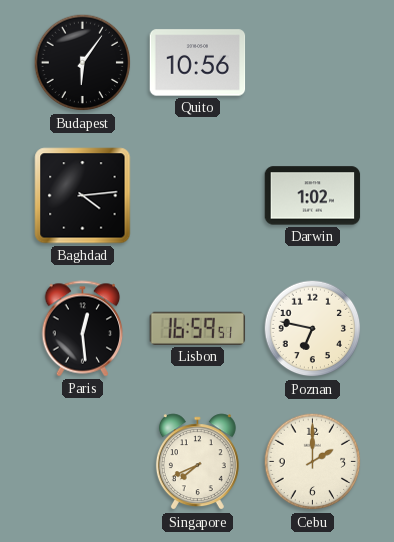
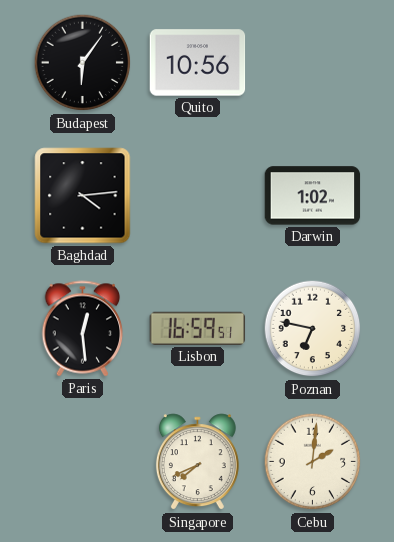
Cebu: 2:00 -> 2:01 (313, 462)
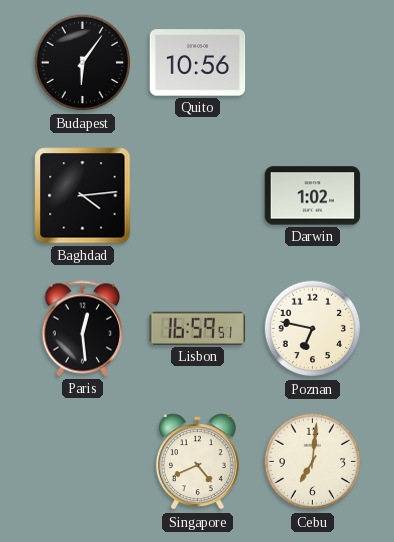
Singapore: 7:41 -> 4:41 (197, 462)
Cebu: 2:01 -> 7:01 (313, 462)
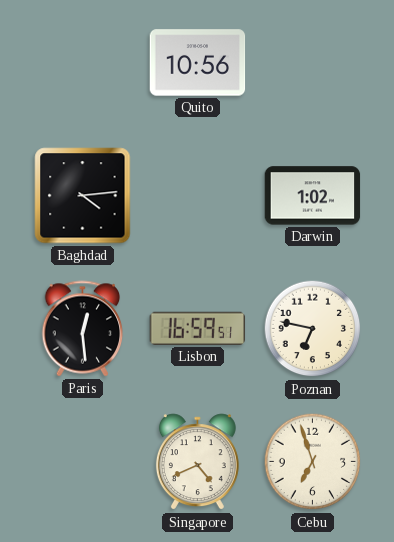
Budapest: 6:06 -> none (83, 63)
Cebu: 7:01 -> 6:57 (313, 462)
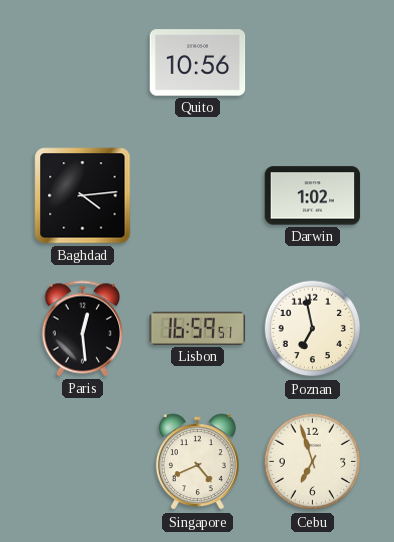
Poznan: 6:47 -> 6:58 (313, 329)
